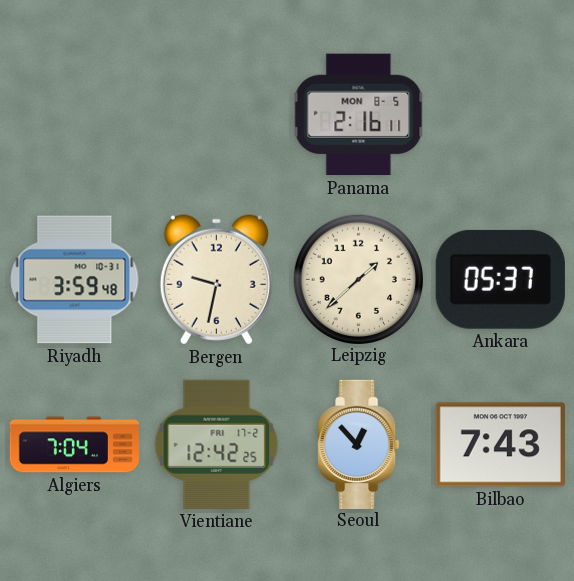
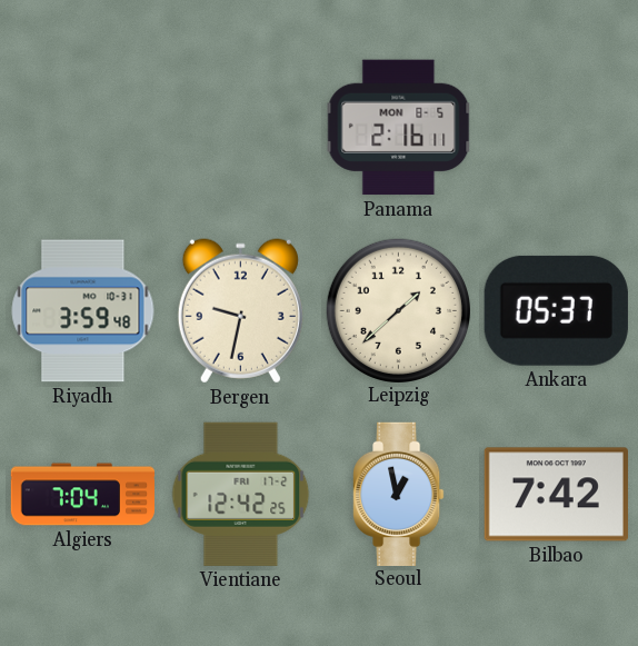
Seoul: 12:53 -> 12:58 (399, 494)
Bilbao: 7:43 -> 7:42 (556, 495)
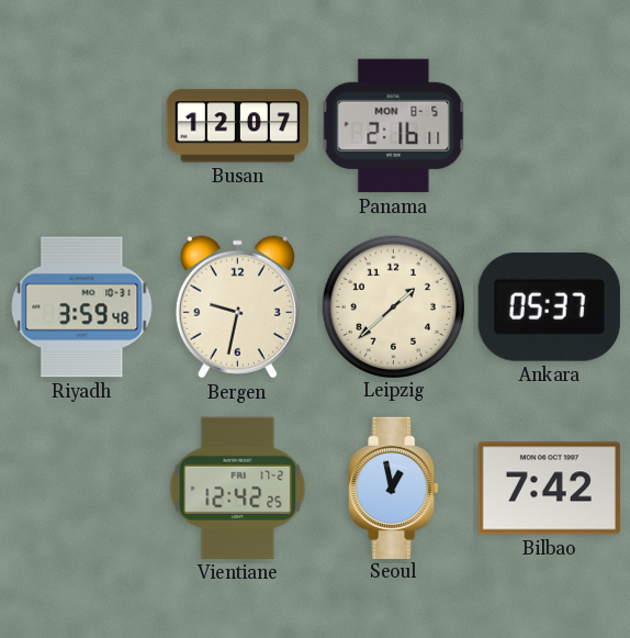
Busan: none -> 12:07 (237, 126)
Algiers: 7:04 -> none (82, 495)
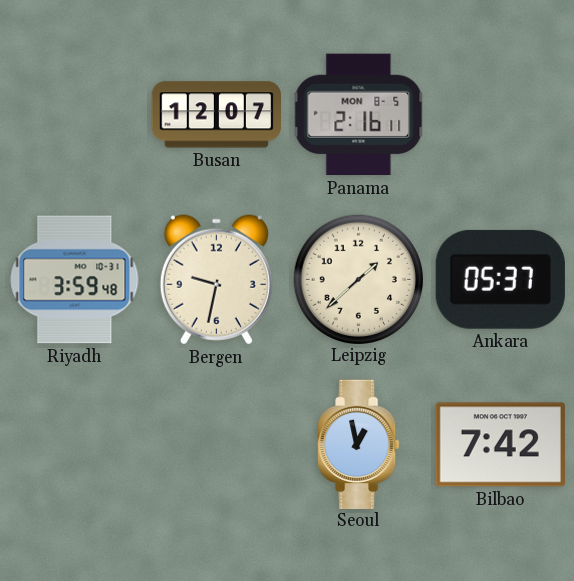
Vientiane: 12:42 -> none (238, 488)
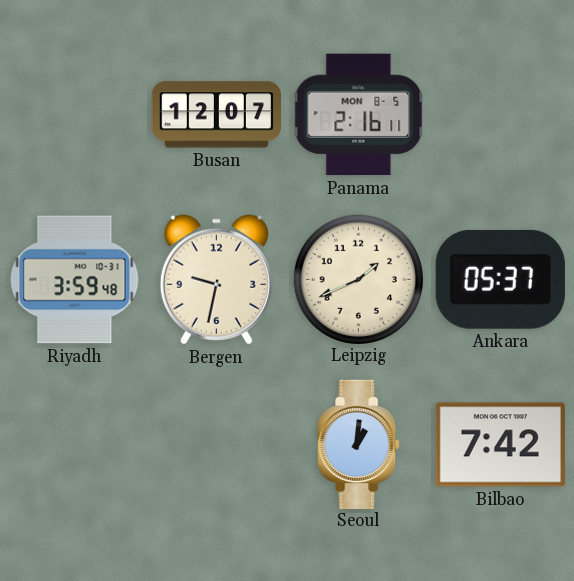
Leipzig: 1:38 -> 1:41 (358, 279)
Seoul: 12:58 -> 1:01 (359, 444)
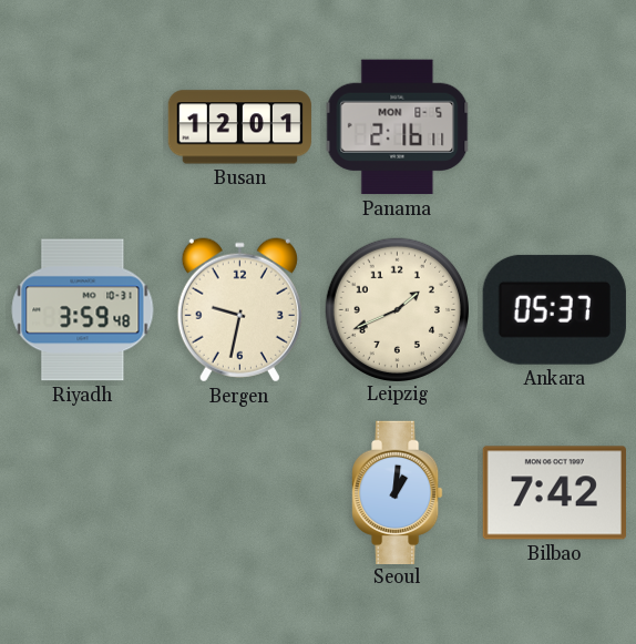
Busan: 12:07 -> 12:01 (239, 127)
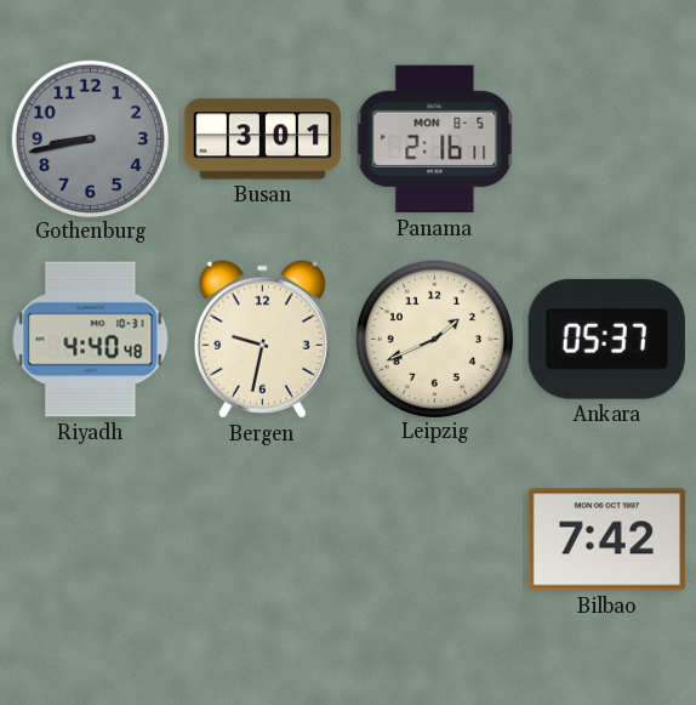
Gothenburg: none -> 8:43 (90, 138)
Busan: 12:01 -> 3:01 (262, 140)
Riyadh: 3:59 -> 4:40 (91, 340)
Seoul: 1:01 -> none (398, 492)
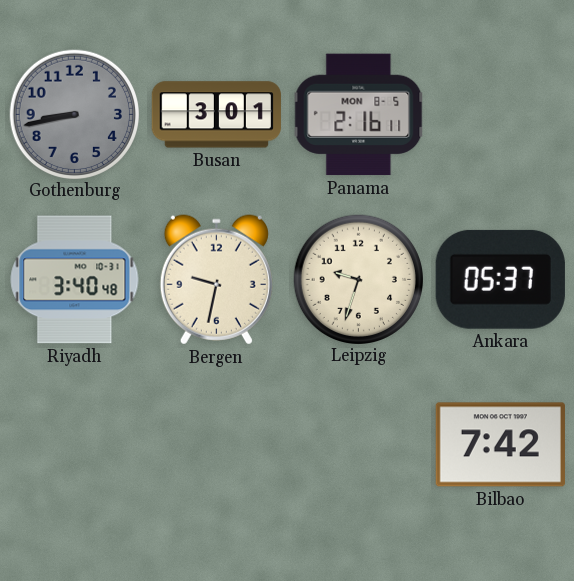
Riyadh: 4:40 -> 3:40 (75, 280)
Leipzig: 1:41 -> 9:33 (358, 279)
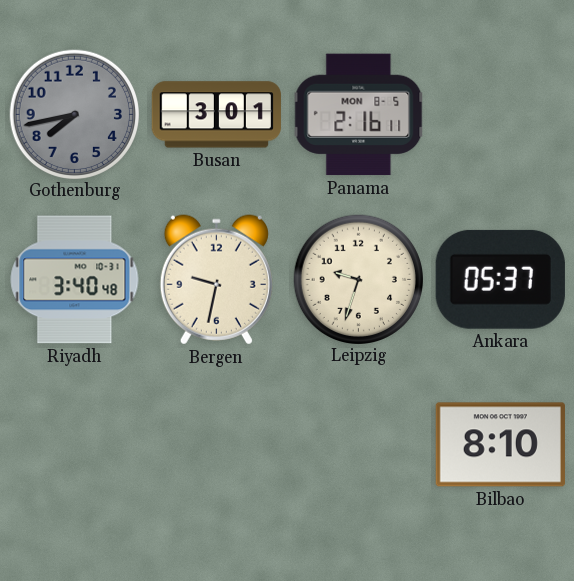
Gothenburg: 8:43 -> 7:43 (74, 114)
Bilbao: 7:42 -> 8:10 (500, 445)
